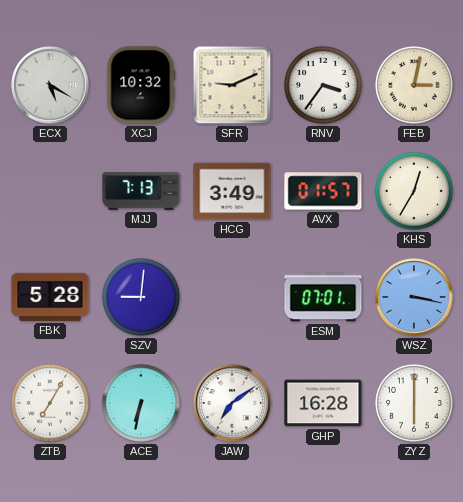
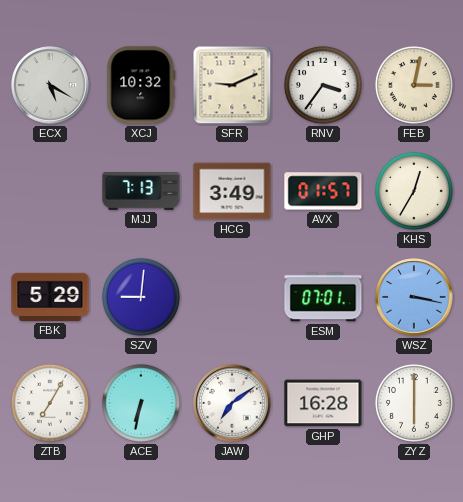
FBK: 5:28 -> 5:29 (50, 297)
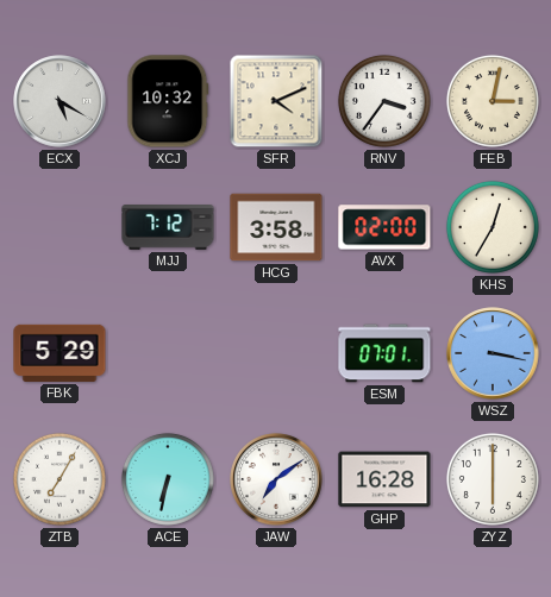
SFR: 9:11 -> 4:11 (276, 101)
MJJ: 7:13 -> 7:12 (168, 228)
HCG: 3:49 -> 3:58 (276, 227)
AVX: 01:57 -> 02:00 (384, 227)
SZV: 9:01 -> none (141, 297)
